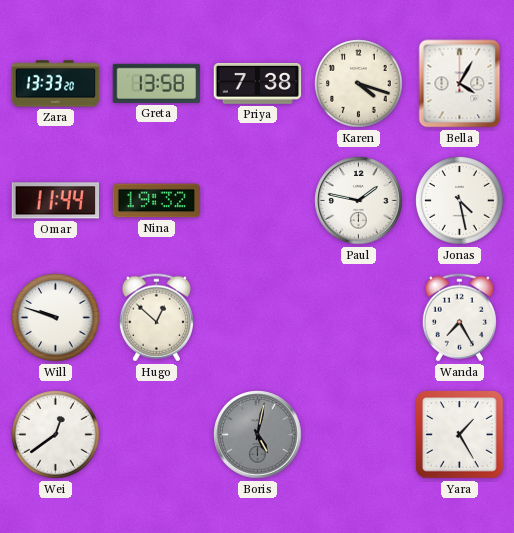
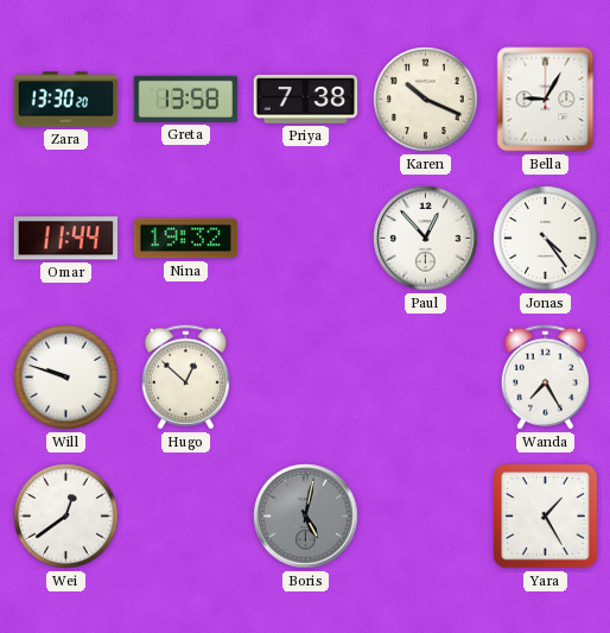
Zara: 13:33 -> 13:30 (66, 100)
Karen: 4:18 -> 10:19 (426, 100)
Bella: 4:05 -> 9:05 (546, 100)
Paul: 1:47 -> 12:53 (426, 239)
Jonas: 4:28 -> 4:24 (546, 239)
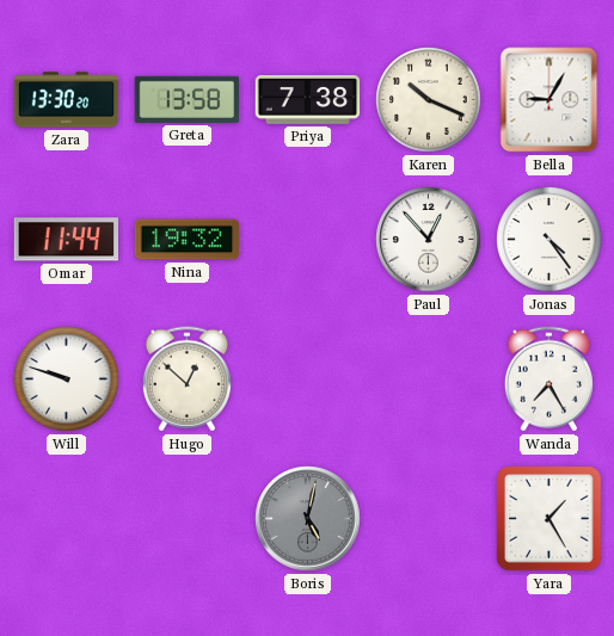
Wei: 12:39 -> none (66, 517)
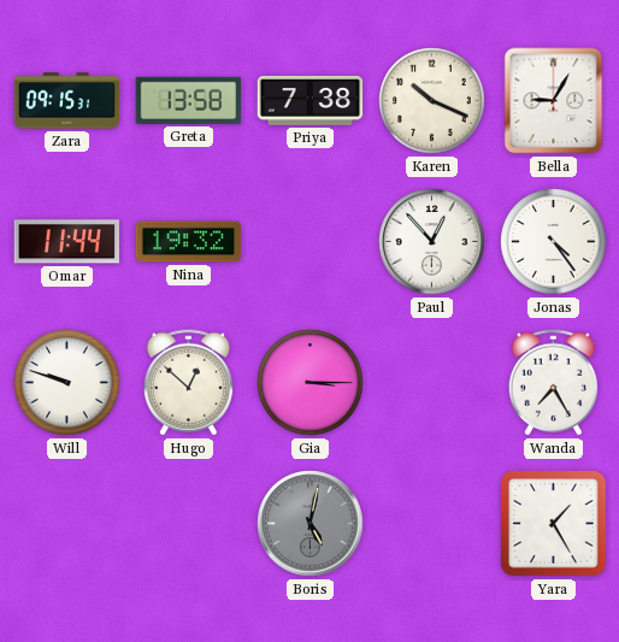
Zara: 13:30 -> 09:15 (67, 101)
Gia: none -> 3:15 (311, 383)
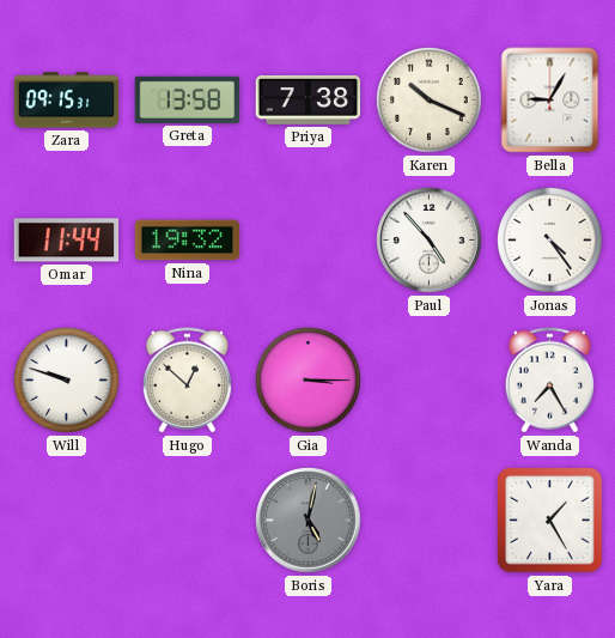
Paul: 12:53 -> 4:53 (430, 241)
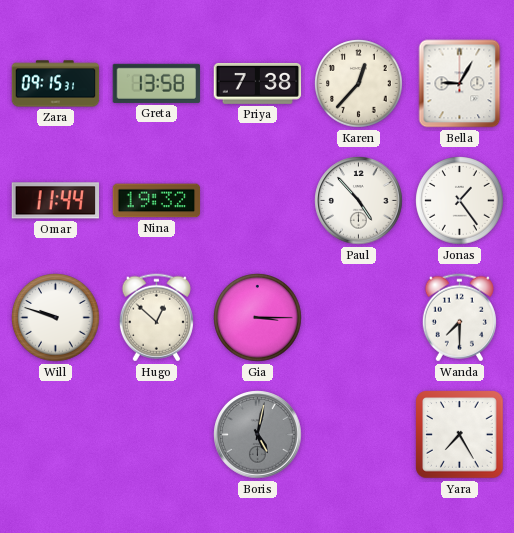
Karen: 10:19 -> 12:37 (359, 84)
Jonas: 4:24 -> 1:24 (460, 201)
Wanda: 7:25 -> 7:30 (459, 318)
Yara: 1:25 -> 7:25 (460, 435)
